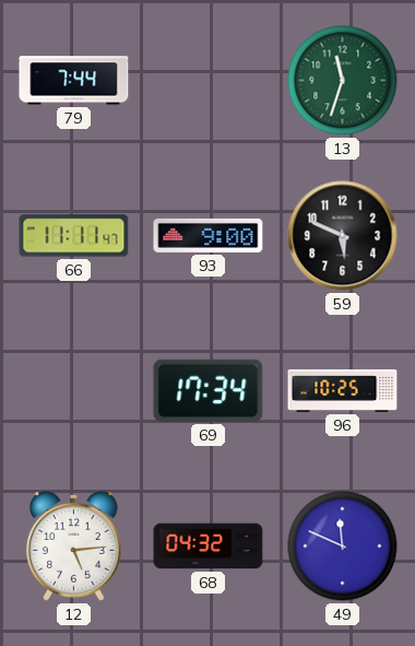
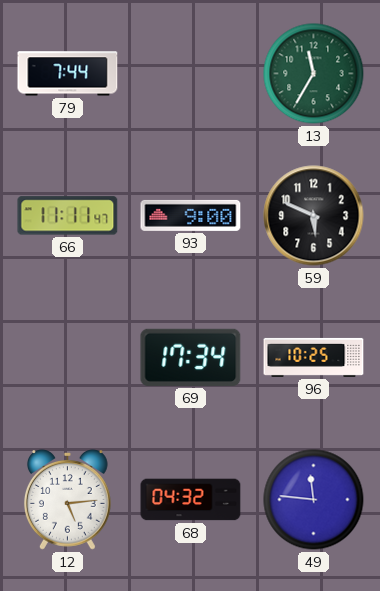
13: 11:33 -> 11:35 (314, 74)
49: 11:49 -> 11:46 (314, 500)
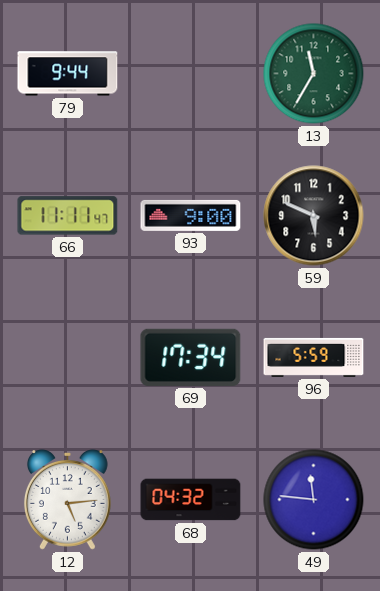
79: 7:44 -> 9:44 (68, 74)
96: 10:25 -> 5:59 (314, 357)
